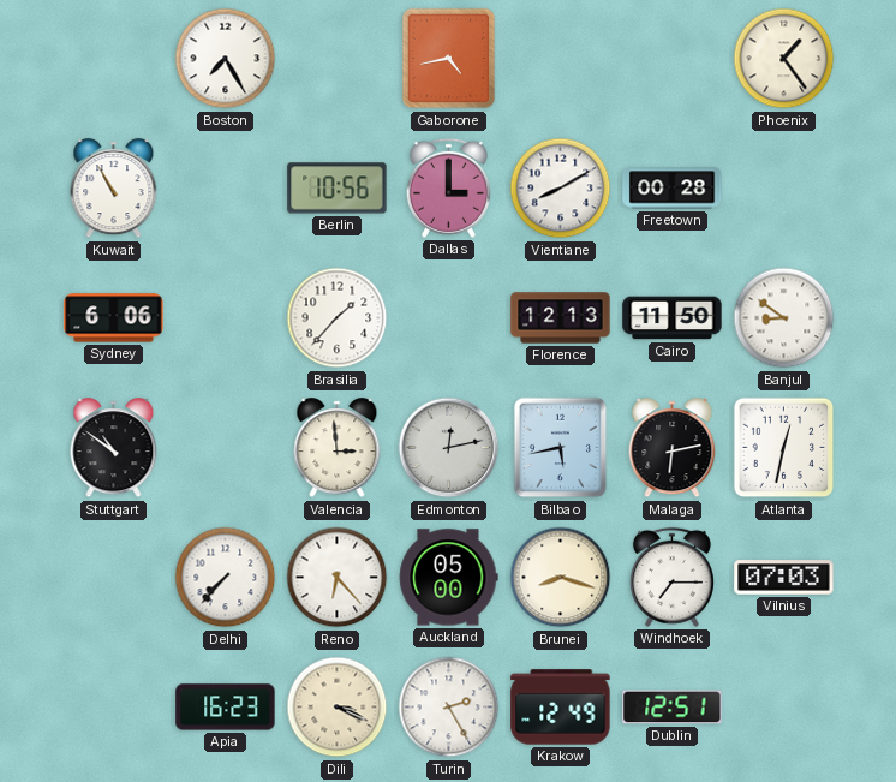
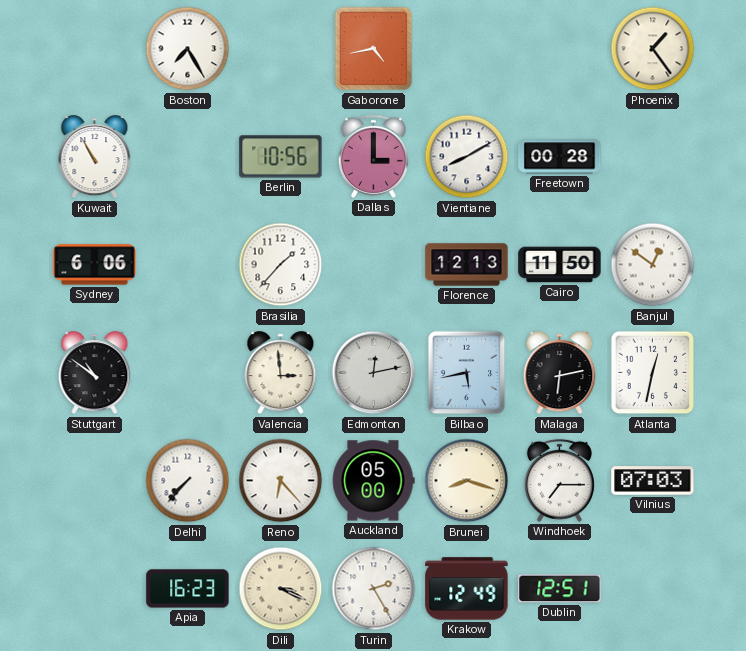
Banjul: 8:51 -> 12:51 (653, 265)
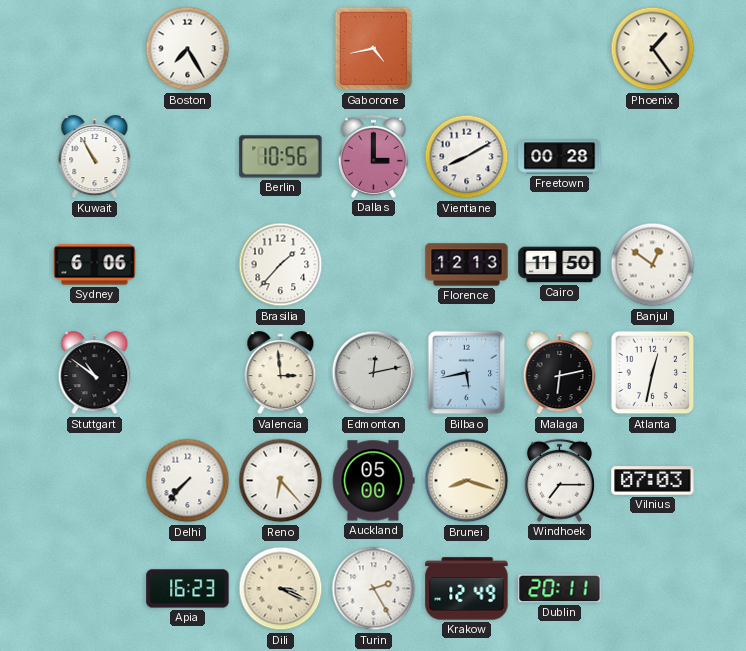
Dublin: 12:51 -> 20:11 (560, 589)
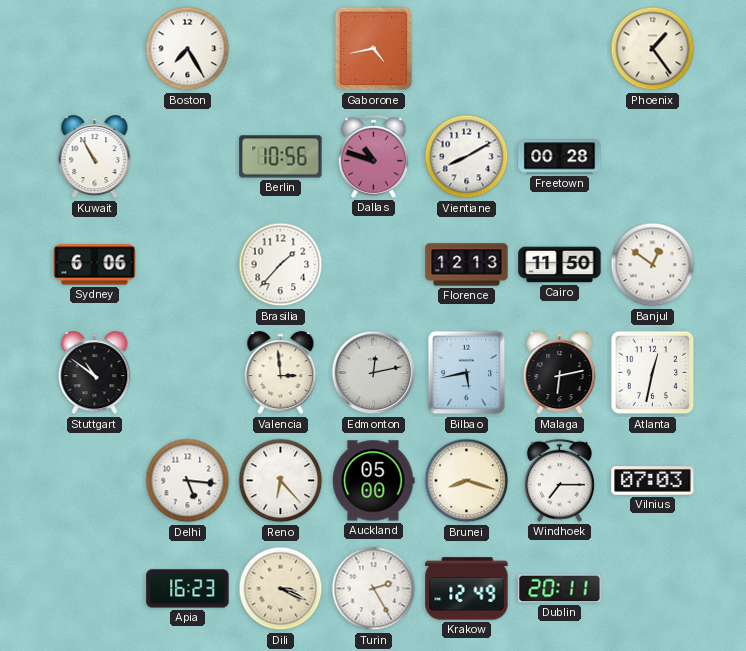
Dallas: 3:00 -> 10:48 (373, 156)
Delhi: 7:37 -> 5:16 (188, 481)
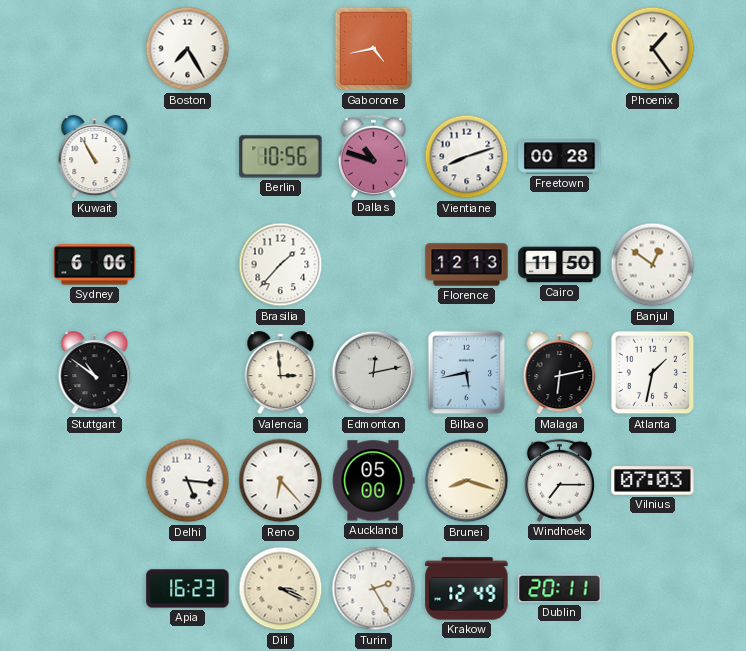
Vientiane: 8:10 -> 8:12 (467, 157)
Atlanta: 12:32 -> 1:32 (653, 373)
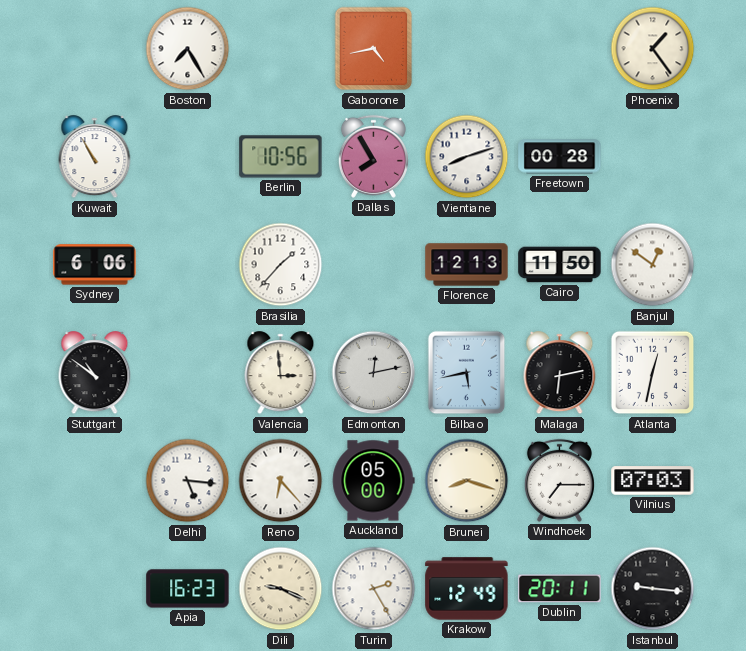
Dallas: 10:48 -> 7:55 (373, 156)
Atlanta: 1:32 -> 12:32 (653, 373)
Dili: 3:19 -> 9:19 (281, 589)
Istanbul: none -> 9:16 (653, 589)
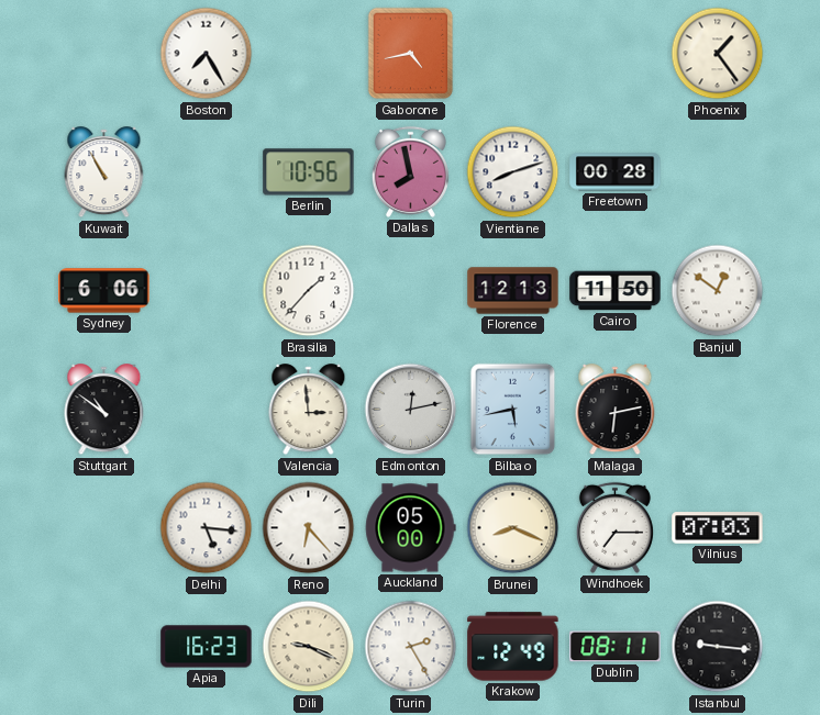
Dallas: 7:55 -> 7:58 (410, 171)
Atlanta: 12:32 -> none (653, 373)
Brunei: 8:18 -> 8:19 (513, 528)
Dublin: 20:11 -> 08:11 (616, 647)
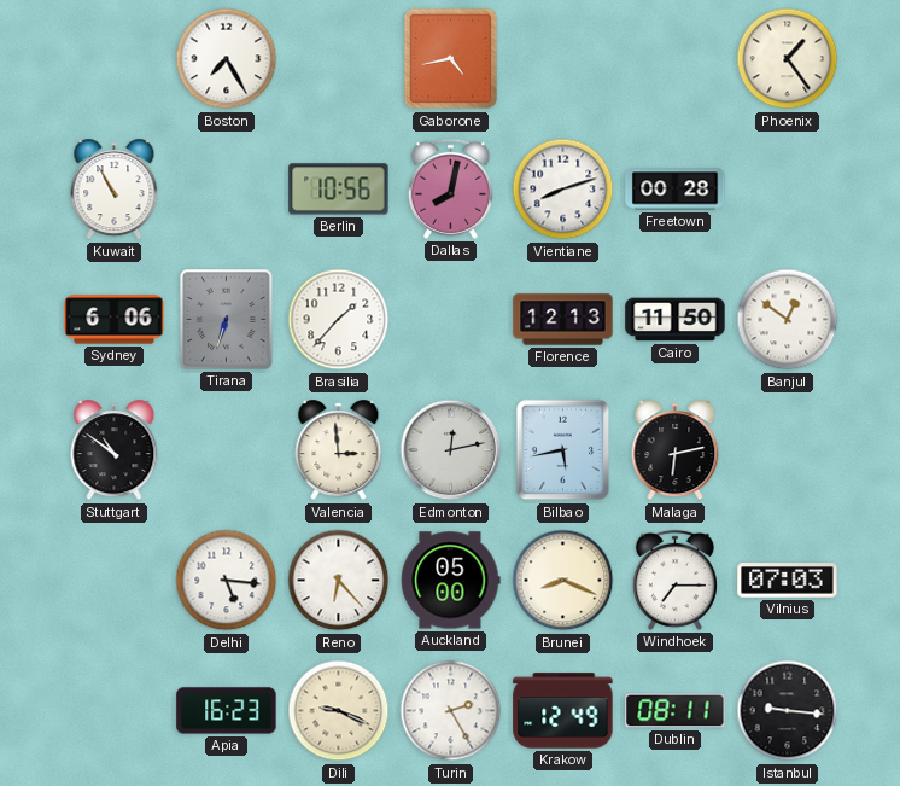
Dallas: 7:58 -> 8:02 (450, 188)
Tirana: none -> 6:33 (227, 320)
